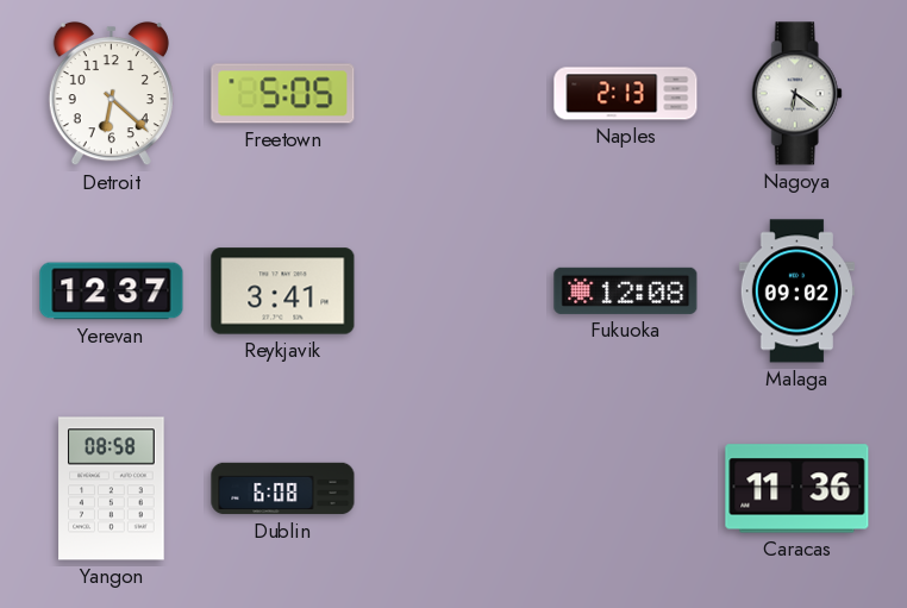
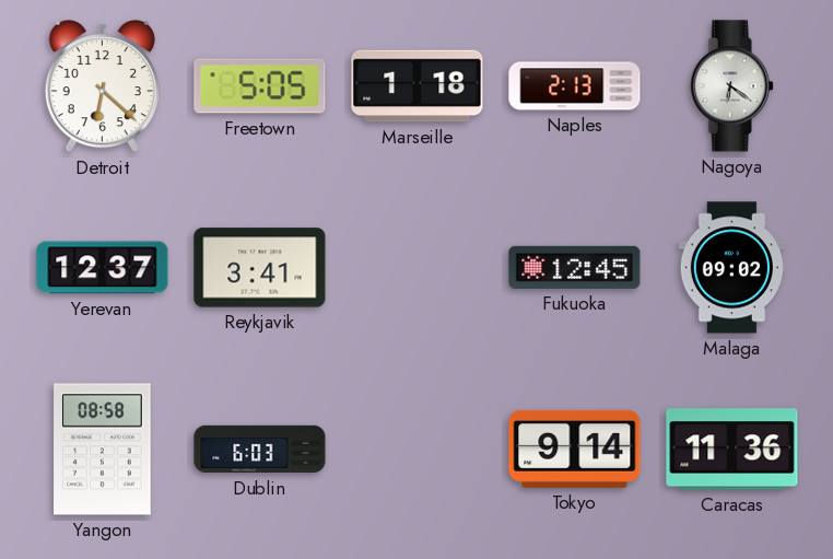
Marseille: none -> 1:18 (418, 86)
Fukuoka: 12:08 -> 12:45 (575, 267)
Dublin: 6:08 -> 6:03 (260, 450)
Tokyo: none -> 9:14 (575, 449)
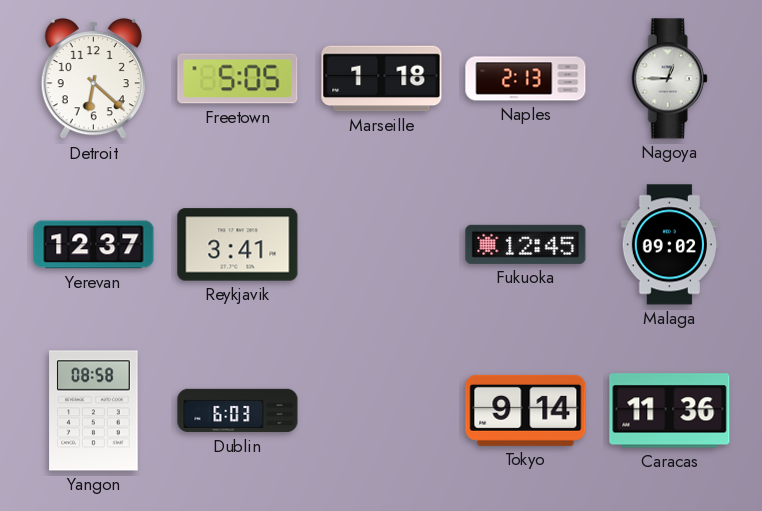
Nagoya: 6:21 -> 12:45 (669, 79)
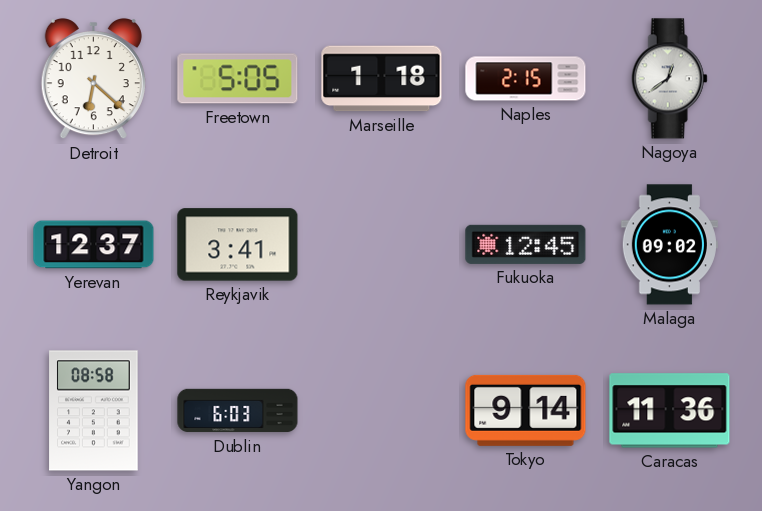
Naples: 2:13 -> 2:15 (526, 79)
Nagoya: 12:45 -> 12:39 (669, 79)
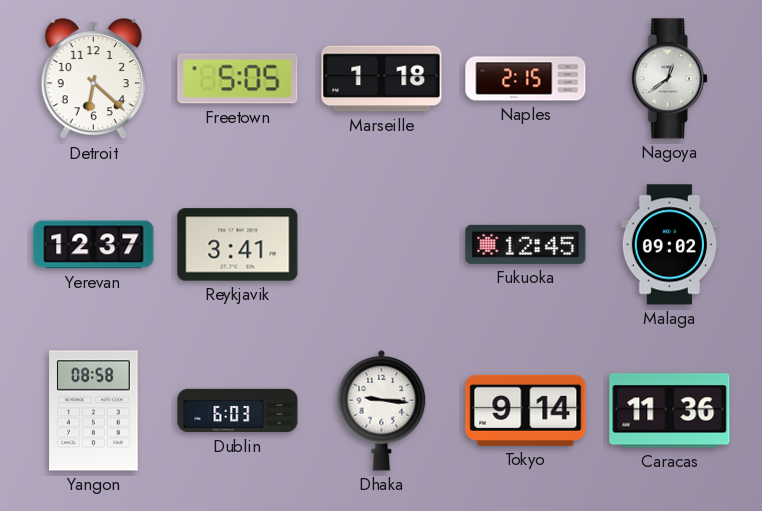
Dhaka: none -> 9:16 (382, 410)
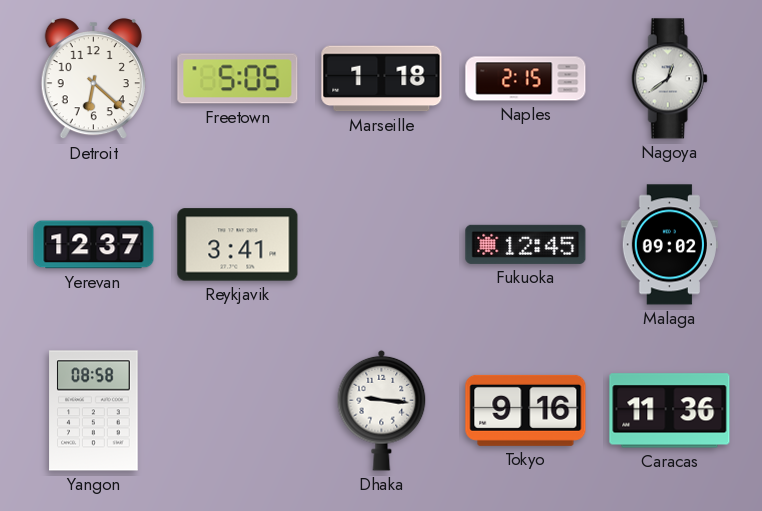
Dublin: 6:03 -> none (238, 411)
Tokyo: 9:14 -> 9:16 (526, 410)
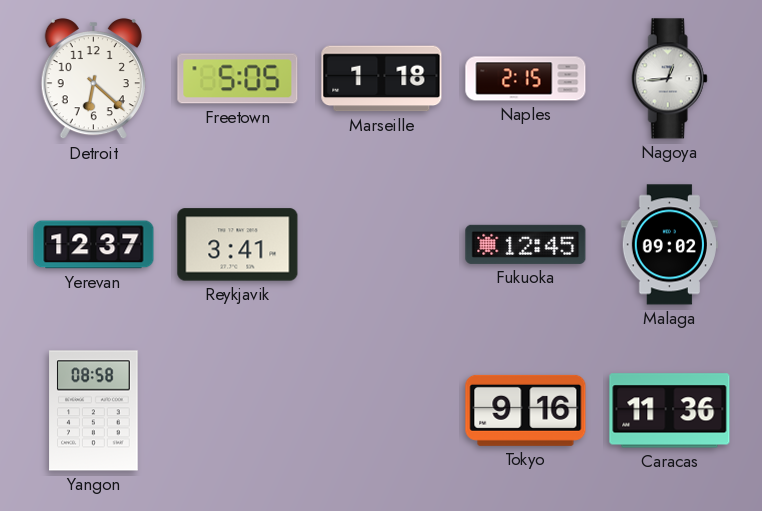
Nagoya: 12:39 -> 12:44 (669, 79)
Dhaka: 9:16 -> none (382, 410)
